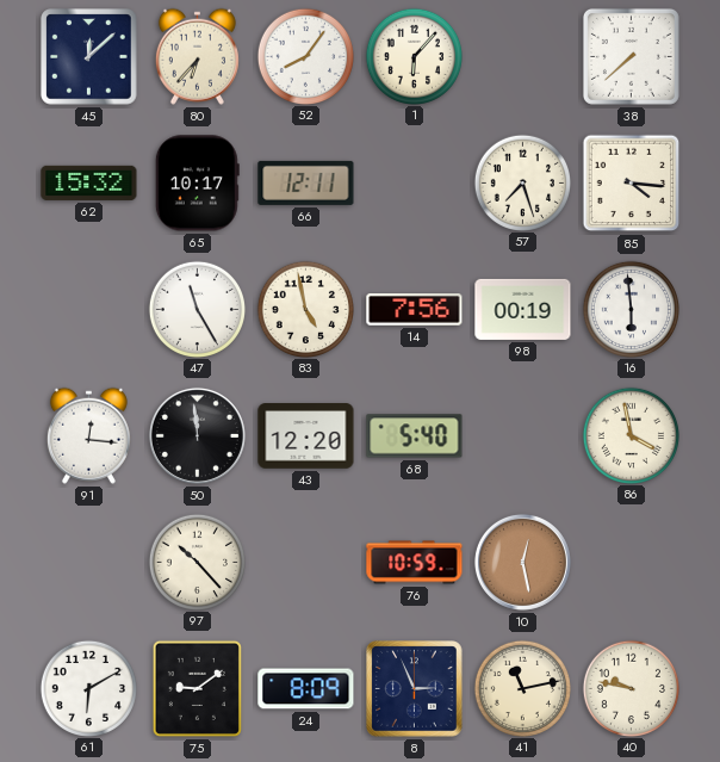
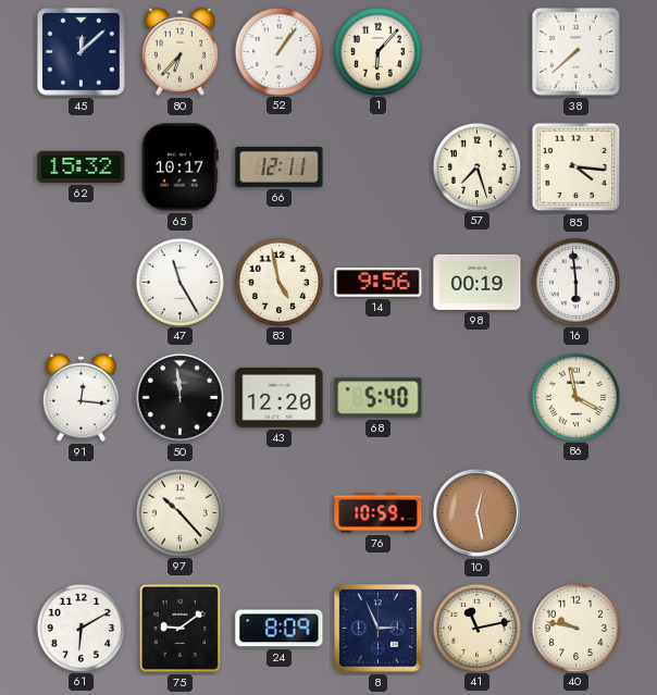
52: 8:06 -> 1:06 (278, 51)
14: 7:56 -> 9:56 (379, 283)
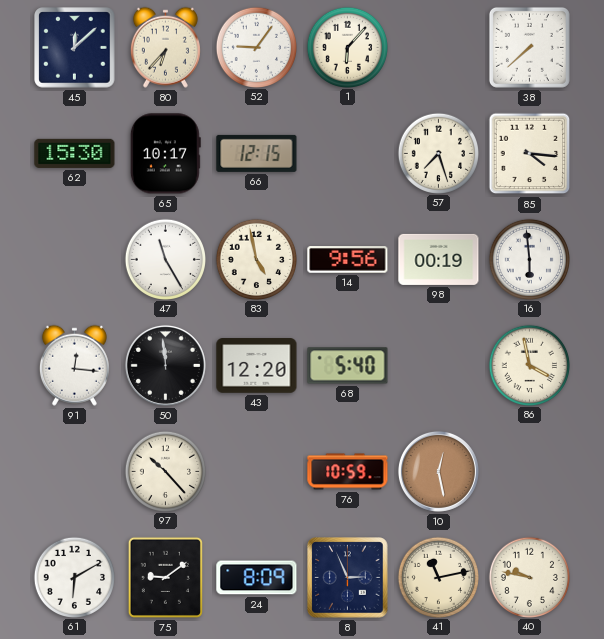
52: 1:06 -> 9:06 (256, 47)
62: 15:32 -> 15:30 (75, 153)
66: 12:11 -> 12:15 (257, 153)
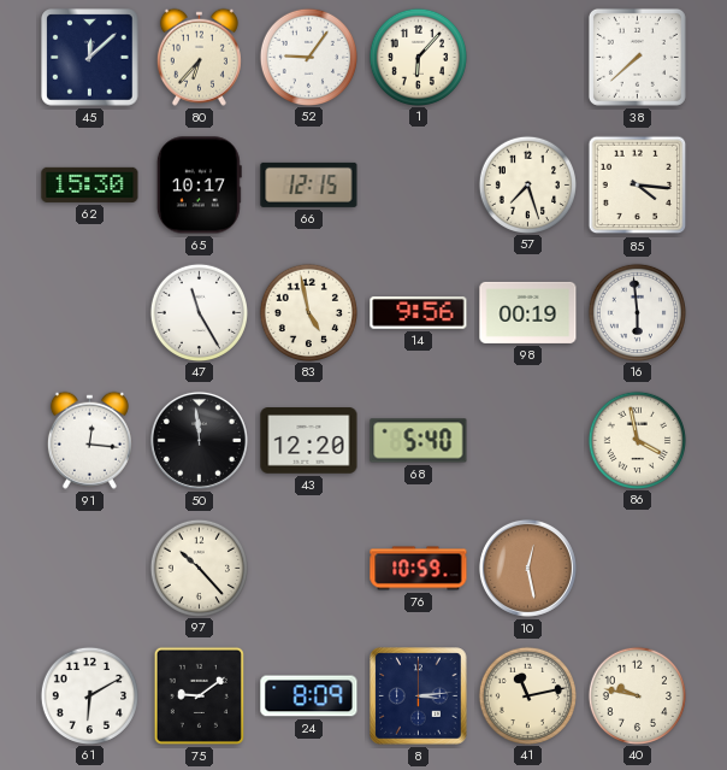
8: 2:56 -> 3:14 (419, 696)
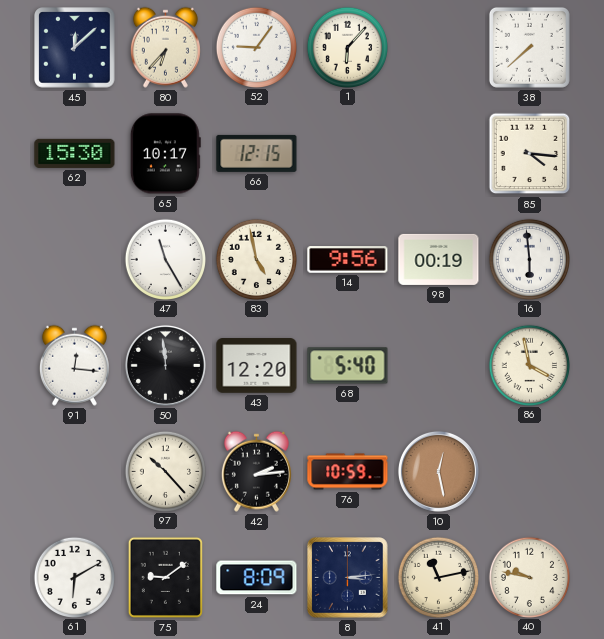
57: 7:27 -> none (527, 184)
42: none -> 2:14 (256, 471)
